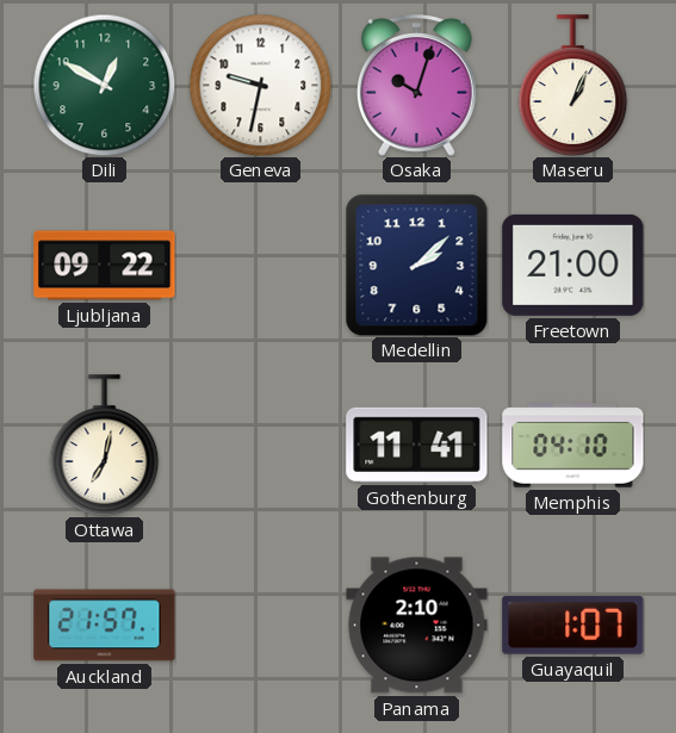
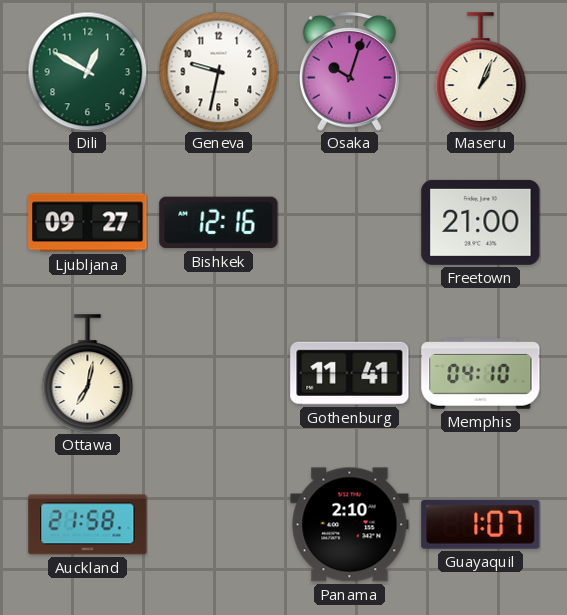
Ljubljana: 09:22 -> 09:27 (88, 223)
Bishkek: none -> 12:16 (219, 223)
Medellin: 2:08 -> none (416, 265)
Auckland: 21:57 -> 21:58 (88, 525)
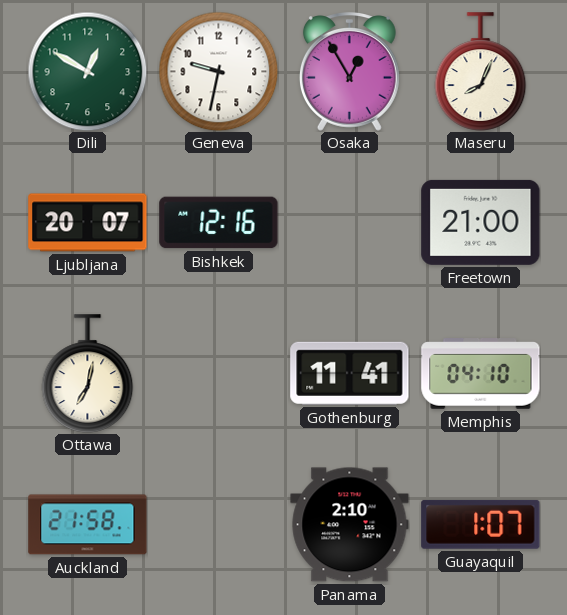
Osaka: 10:03 -> 12:55 (349, 72)
Maseru: 1:04 -> 8:04 (481, 72)
Ljubljana: 09:27 -> 20:07 (88, 223)
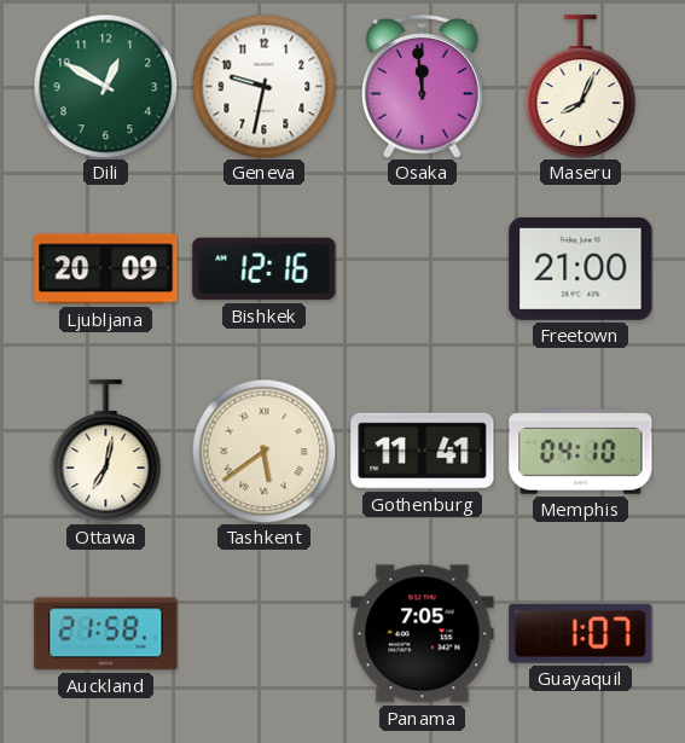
Osaka: 12:55 -> 11:59 (422, 87)
Ljubljana: 20:07 -> 20:09 (106, 269)
Tashkent: none -> 5:39 (263, 451)
Panama: 2:10 -> 7:05 (423, 634)
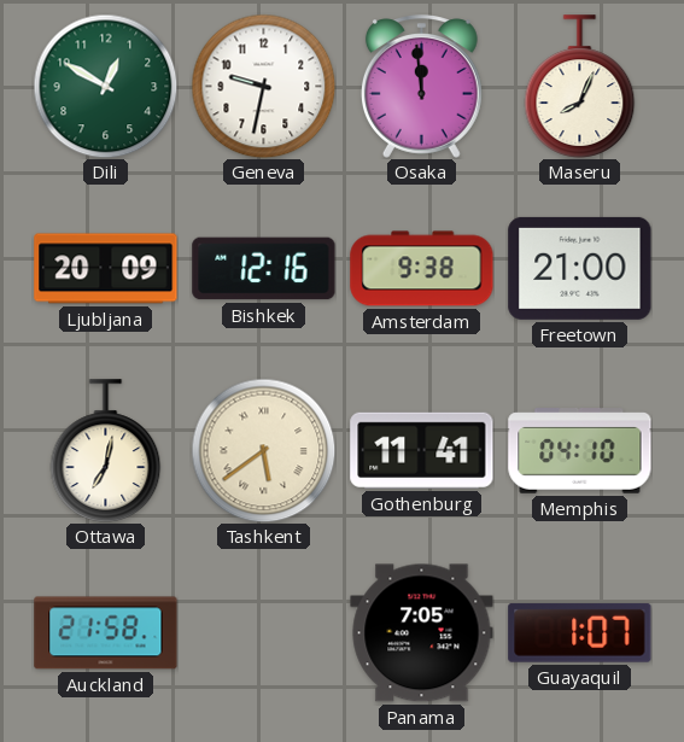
Amsterdam: none -> 9:38 (422, 269)
